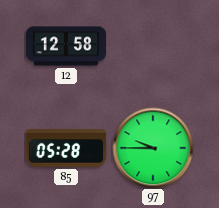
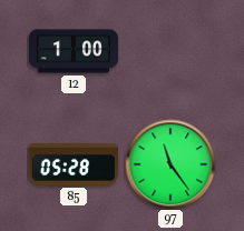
12: 12:58 -> 1:00 (72, 51)
97: 9:45 -> 11:24 (170, 164)
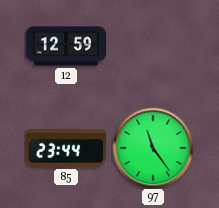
12: 1:00 -> 12:59 (65, 46)
85: 05:28 -> 23:44 (66, 148)
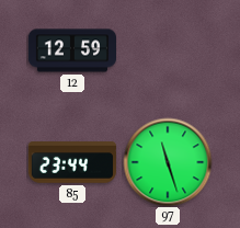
97: 11:24 -> 11:27 (168, 162)
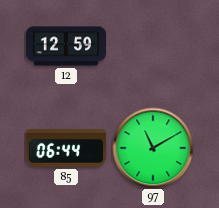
85: 23:44 -> 06:44 (66, 148)
97: 11:27 -> 11:10 (153, 148)
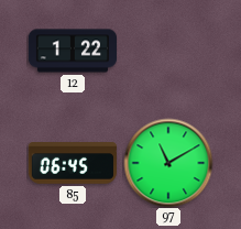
12: 12:59 -> 1:22 (72, 51)
85: 06:44 -> 06:45 (73, 163)
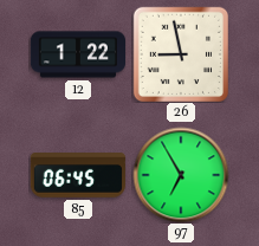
26: none -> 8:58 (180, 53)
97: 11:10 -> 6:55 (181, 175)
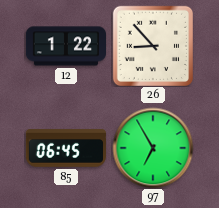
26: 8:58 -> 8:53 (152, 45)
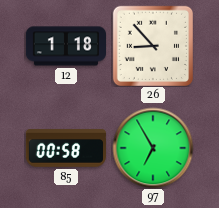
12: 1:22 -> 1:18 (65, 46)
85: 06:45 -> 00:58 (66, 148)
